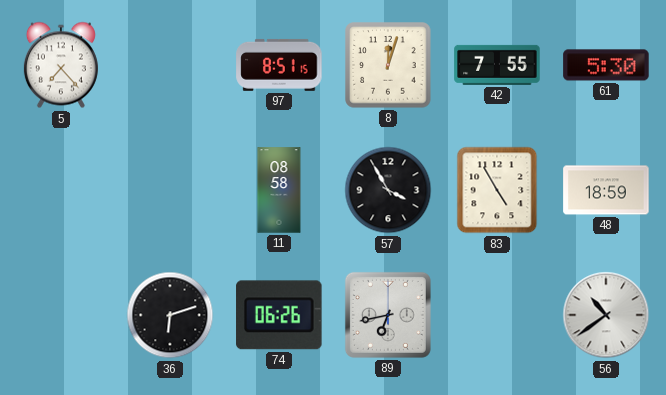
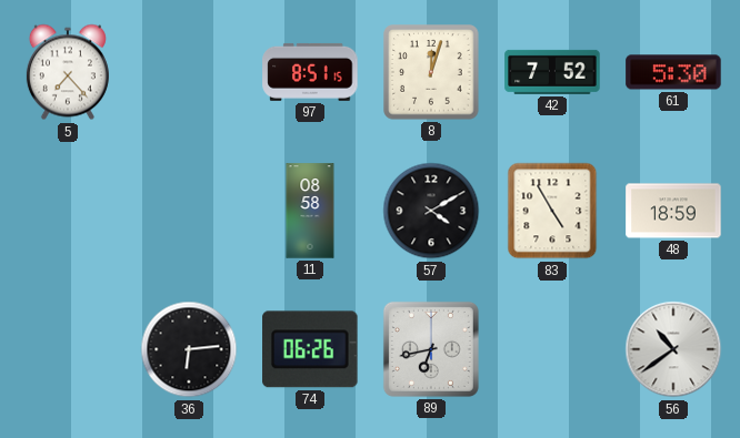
42: 7:55 -> 7:52 (552, 72)
57: 3:55 -> 4:10 (431, 211)
36: 6:12 -> 6:14 (189, 349)
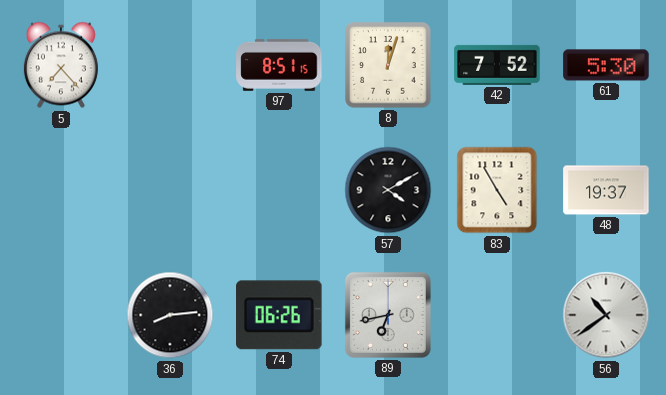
11: 08:58 -> none (310, 211)
48: 18:59 -> 19:37 (606, 190)
36: 6:14 -> 8:14 (170, 315)
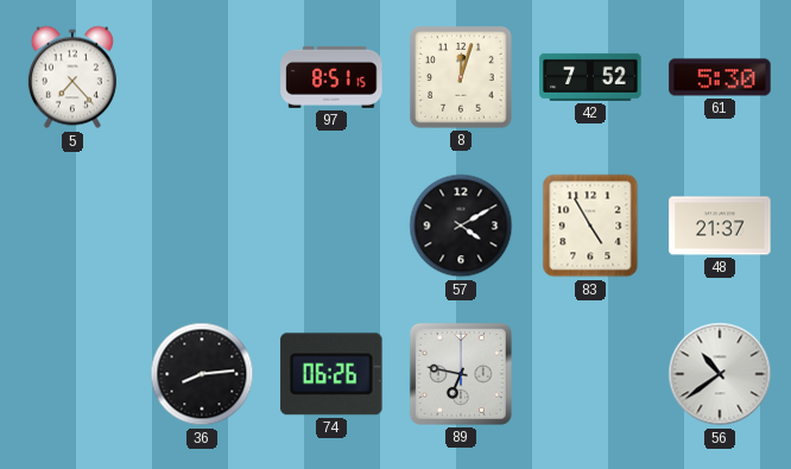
48: 19:37 -> 21:37 (720, 226)
89: 6:43 -> 6:47 (461, 374)
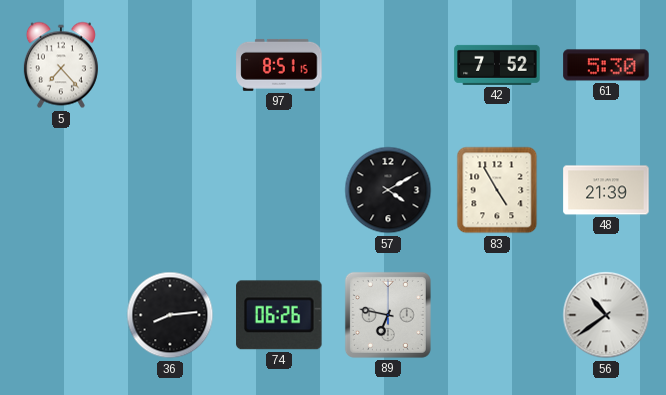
8: 12:03 -> none (461, 77)
48: 21:37 -> 21:39 (606, 190)
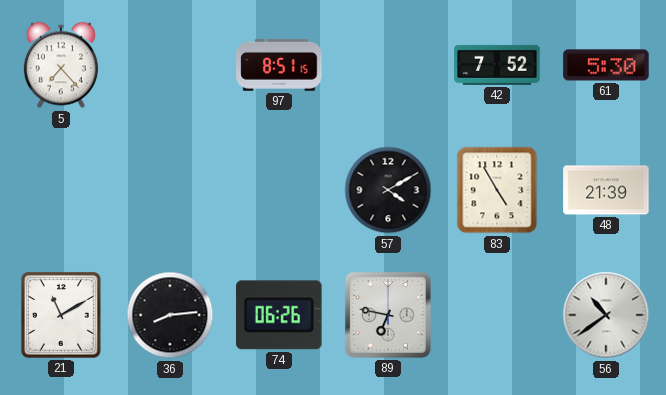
21: none -> 11:10 (61, 315)
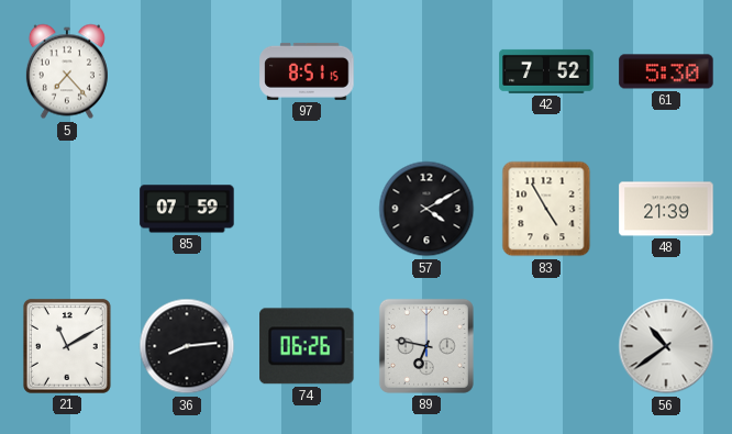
85: none -> 07:59 (187, 209)
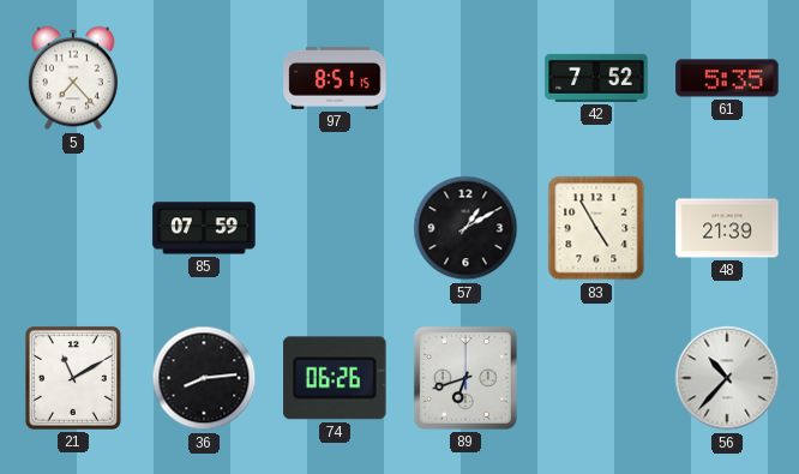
61: 5:30 -> 5:35 (727, 78)
57: 4:10 -> 1:10 (465, 228)
89: 6:47 -> 6:42 (465, 378)
56: 10:39 -> 10:37 (727, 378)
